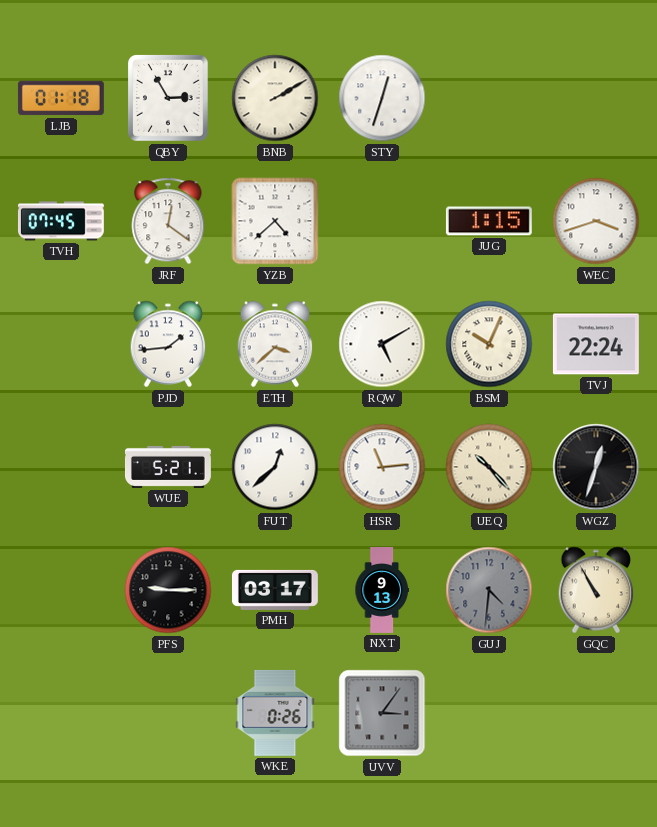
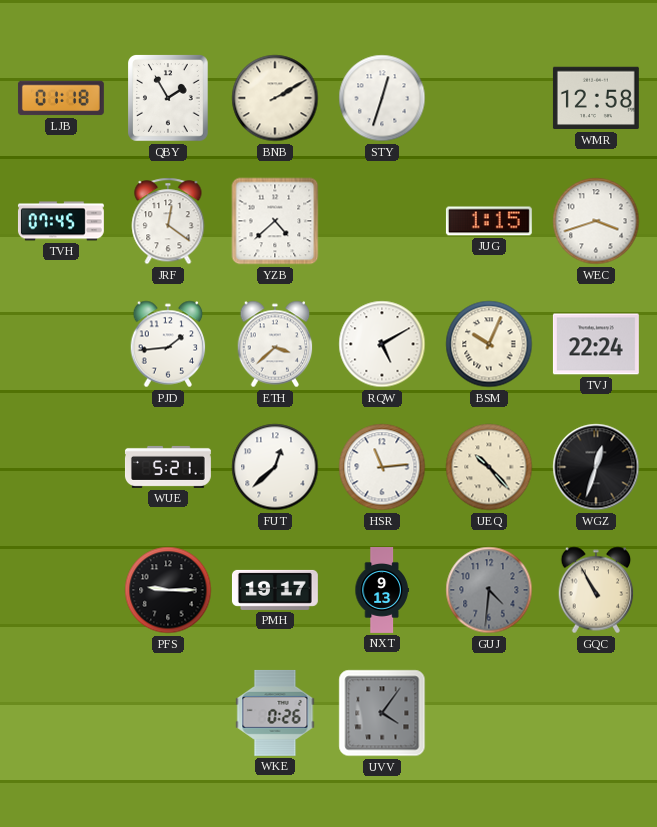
QBY: 2:55 -> 1:55 (169, 99)
WMR: none -> 12:58 (596, 98)
PMH: 03:17 -> 19:17 (275, 590)
UVV: 3:06 -> 4:06 (382, 713)
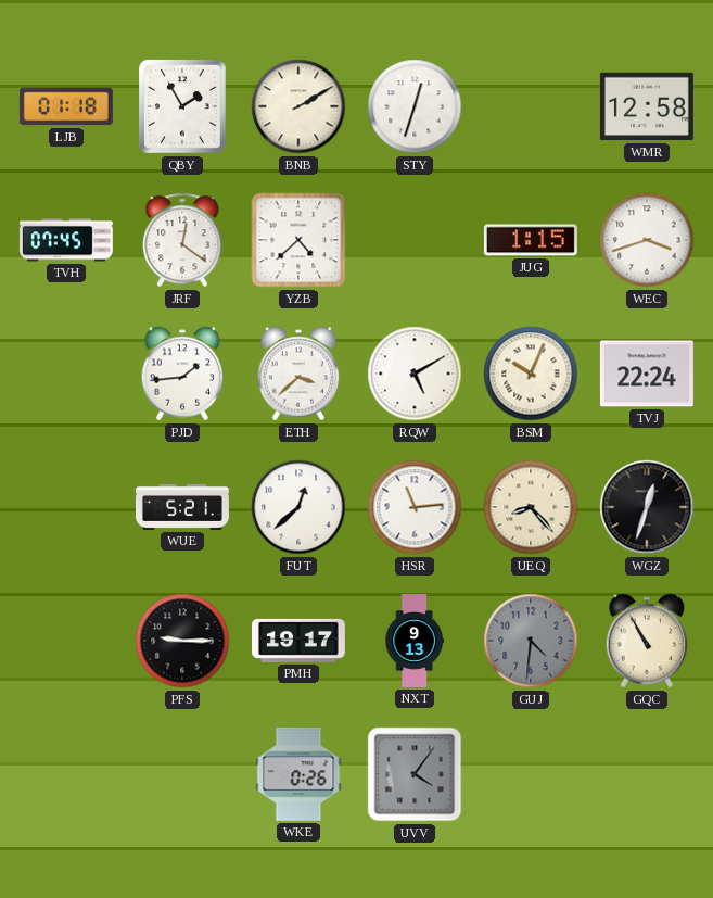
UEQ: 10:23 -> 8:23 (531, 507)
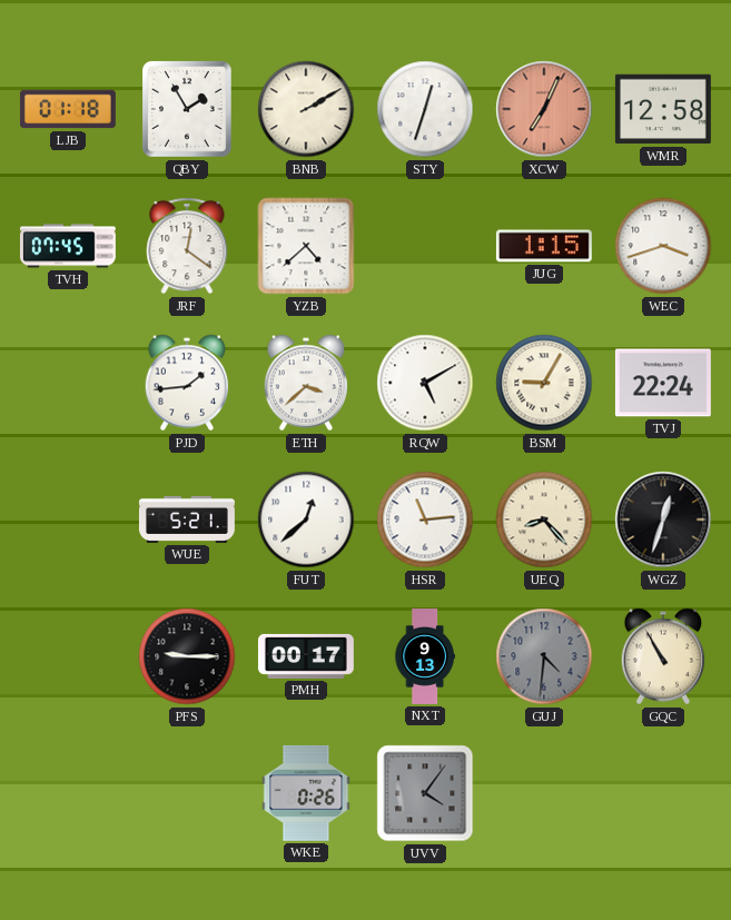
XCW: none -> 7:04 (544, 109)
BSM: 10:04 -> 9:05 (544, 383)
PMH: 19:17 -> 00:17 (306, 656)
